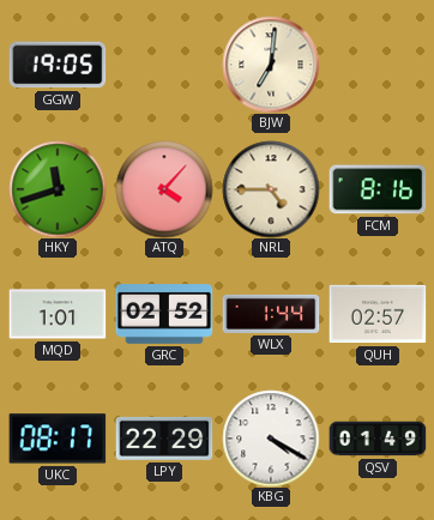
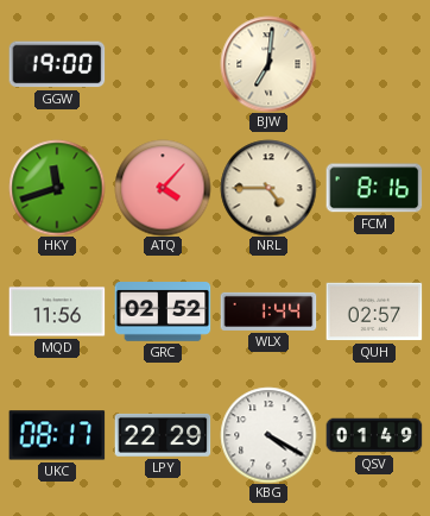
GGW: 19:05 -> 19:00 (57, 64)
MQD: 1:01 -> 11:56 (57, 312)
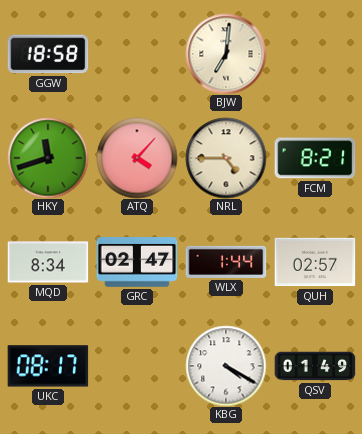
GGW: 19:00 -> 18:58 (48, 54)
FCM: 8:16 -> 8:21 (315, 158)
MQD: 11:56 -> 8:34 (48, 262)
GRC: 02:52 -> 02:47 (137, 263)
LPY: 22:29 -> none (163, 435)
